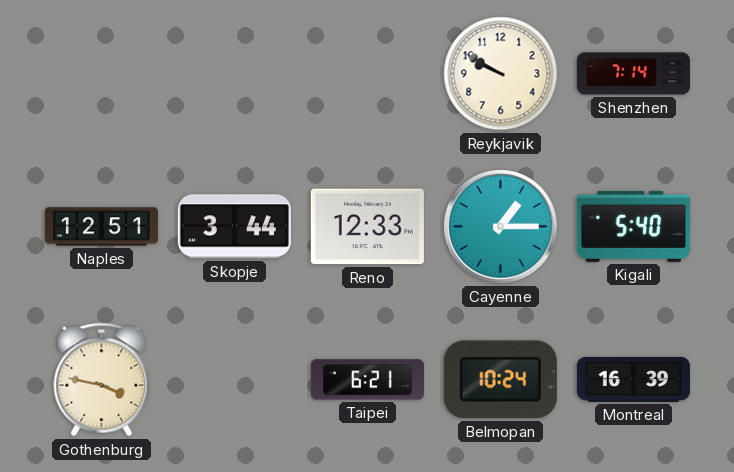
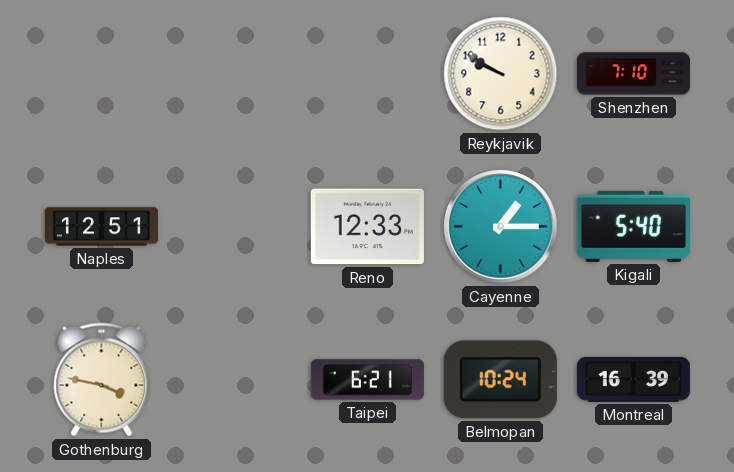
Shenzhen: 7:14 -> 7:10 (633, 74)
Skopje: 3:44 -> none (234, 227)
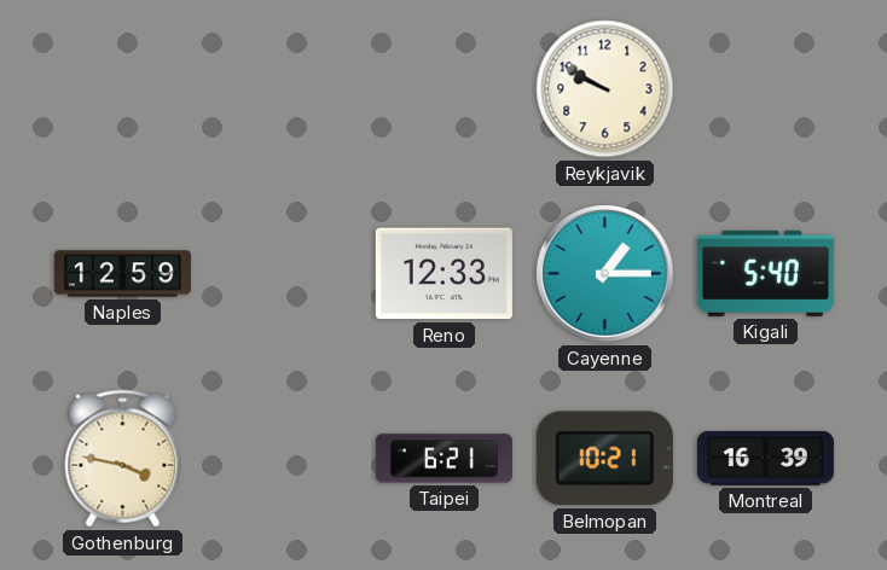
Shenzhen: 7:10 -> none (633, 74)
Naples: 12:51 -> 12:59 (122, 274)
Belmopan: 10:24 -> 10:21 (604, 459)
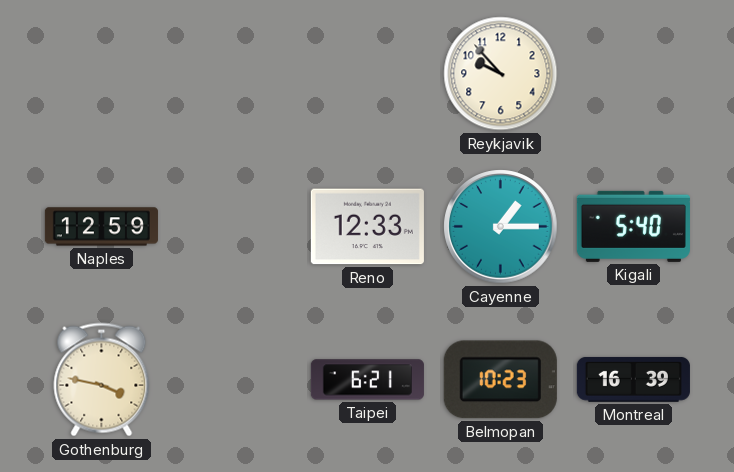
Reykjavik: 9:50 -> 9:53 (501, 74)
Belmopan: 10:21 -> 10:23 (500, 380)
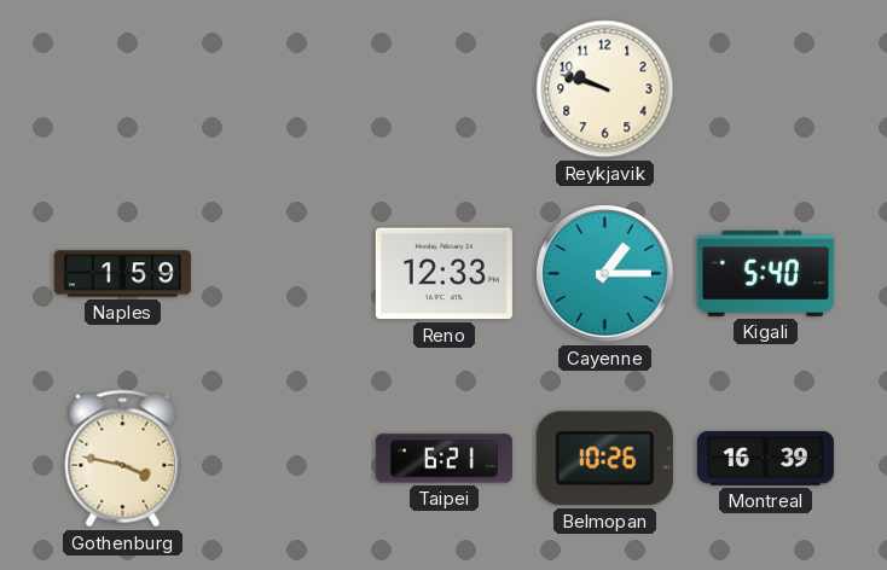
Reykjavik: 9:53 -> 9:48 (605, 89)
Naples: 12:59 -> 1:59 (122, 274)
Belmopan: 10:23 -> 10:26 (604, 459)
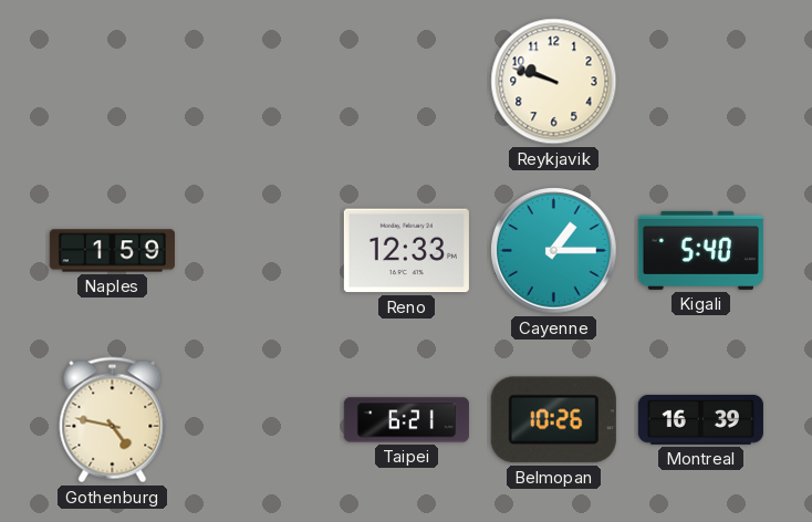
Gothenburg: 3:47 -> 4:47 (113, 420)
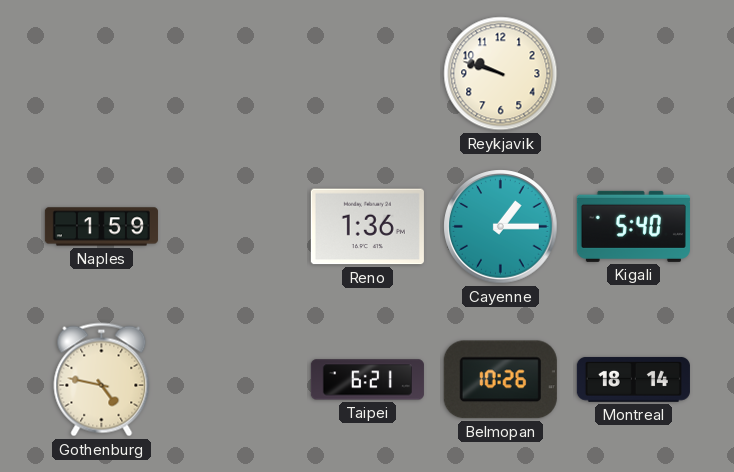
Reno: 12:33 -> 1:36 (367, 227)
Montreal: 16:39 -> 18:14 (633, 379)
